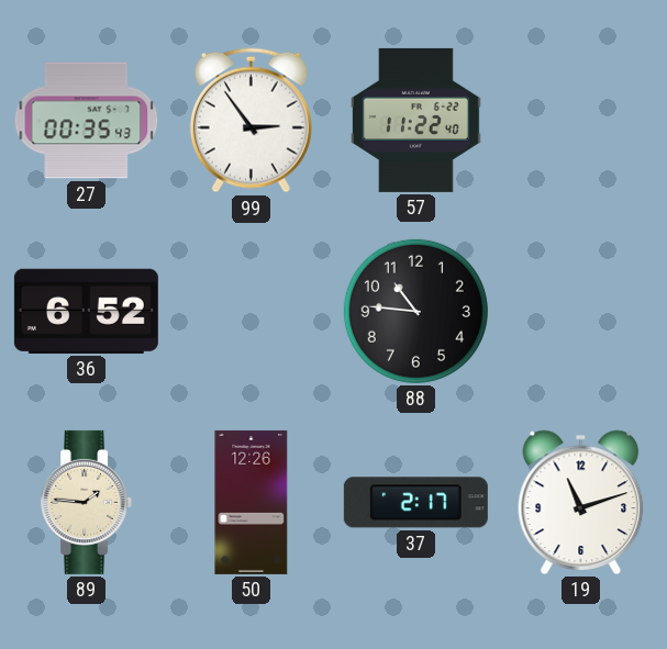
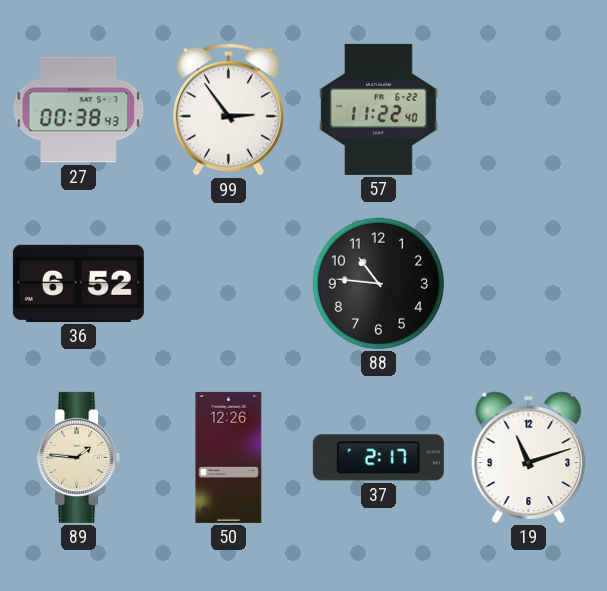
27: 00:35 -> 00:38 (79, 110)
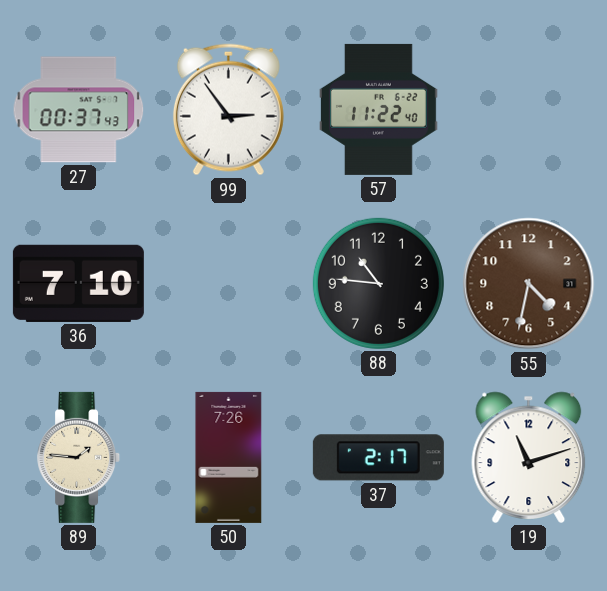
27: 00:38 -> 00:37 (79, 110)
36: 6:52 -> 7:10 (78, 283)
55: none -> 4:32 (529, 284)
50: 12:26 -> 7:26 (229, 457)
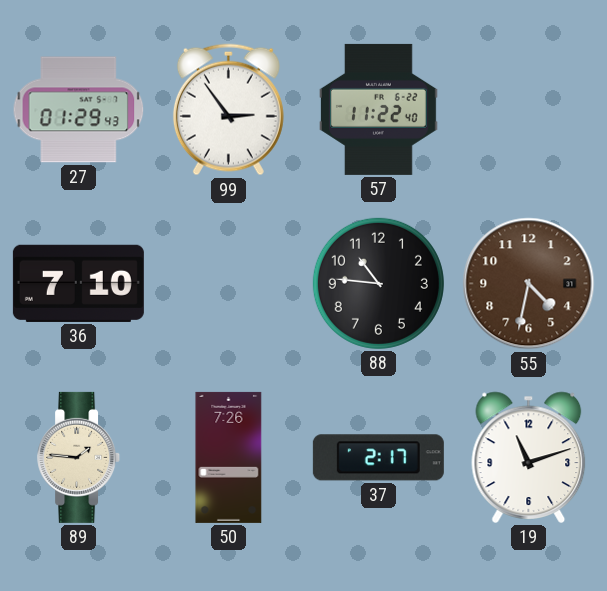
27: 00:37 -> 01:29 (79, 110)
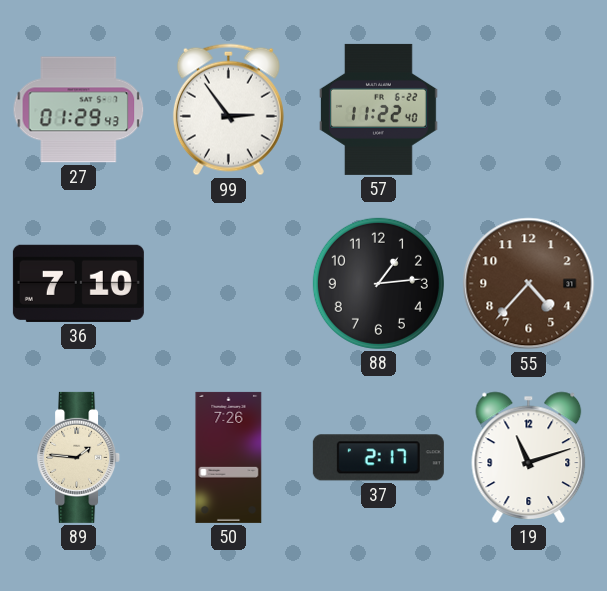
88: 10:46 -> 1:14 (378, 283)
55: 4:32 -> 4:37 (529, 284)
